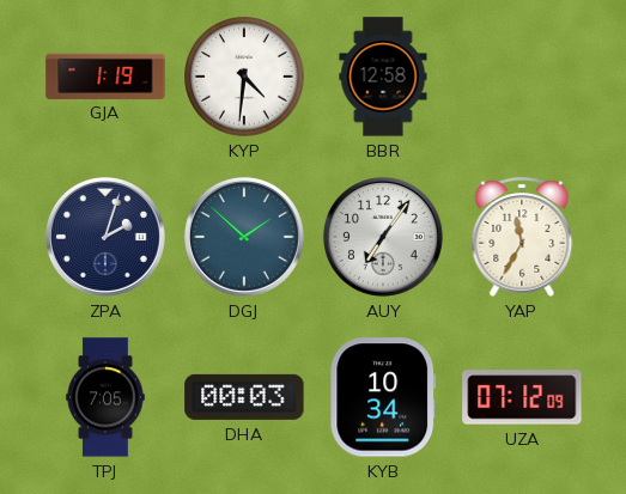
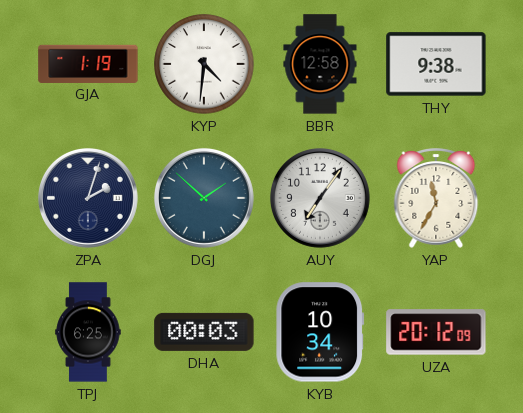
THY: none -> 9:38 (436, 64)
TPJ: 7:05 -> 6:25 (88, 332)
UZA: 07:12 -> 20:12 (436, 332)
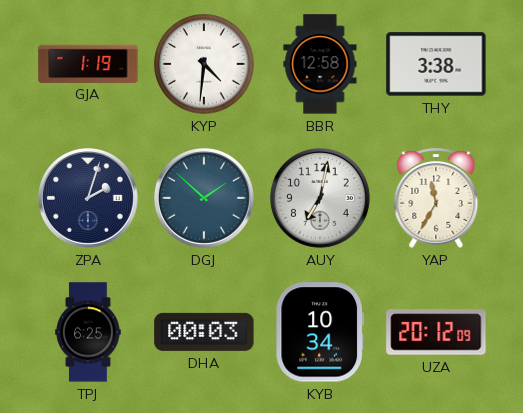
THY: 9:38 -> 3:38 (436, 64)
AUY: 7:06 -> 7:02 (320, 198)
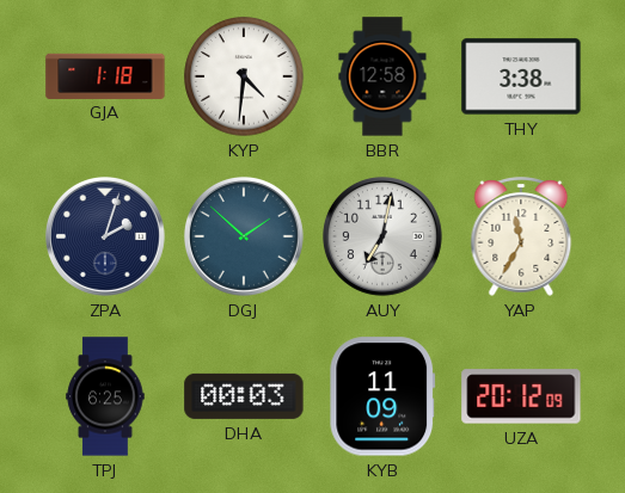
GJA: 1:19 -> 1:18 (105, 75)
KYB: 10:34 -> 11:09 (382, 396)
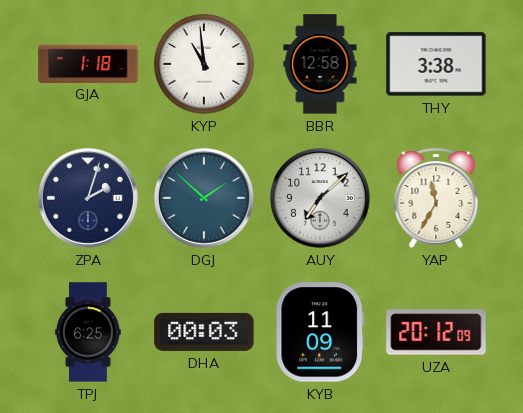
KYP: 4:31 -> 10:59 (204, 64)
AUY: 7:02 -> 7:08 (320, 198)
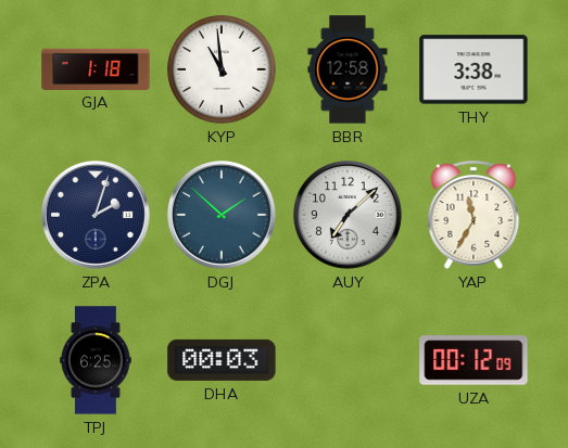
KYB: 11:09 -> none (320, 332)
UZA: 20:12 -> 00:12 (474, 360)
